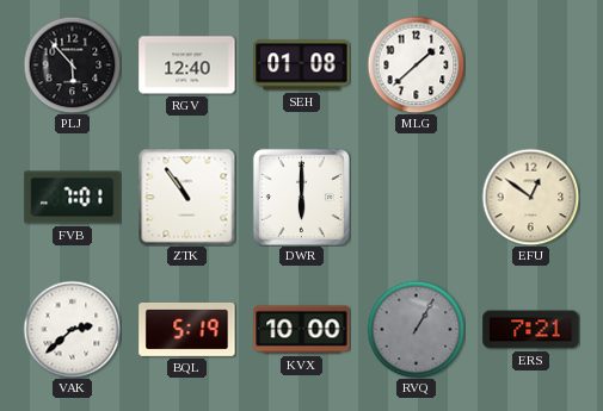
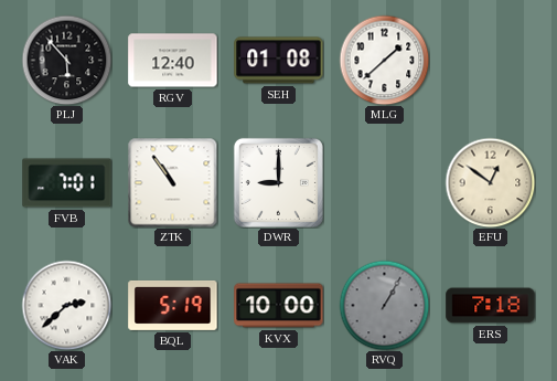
DWR: 6:00 -> 9:00 (278, 182)
ERS: 7:21 -> 7:18 (491, 306)
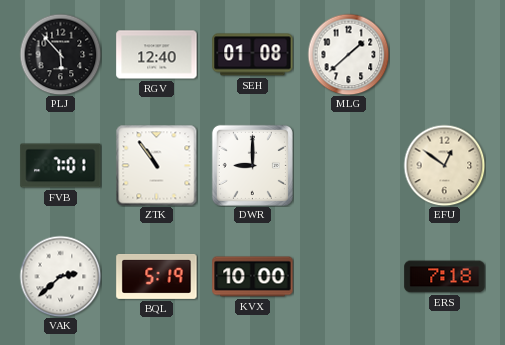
RVQ: 1:05 -> none (384, 305)
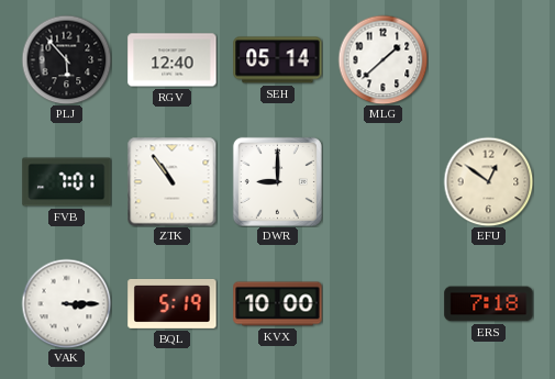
SEH: 01:08 -> 05:14 (278, 60)
VAK: 2:38 -> 3:15 (66, 303)
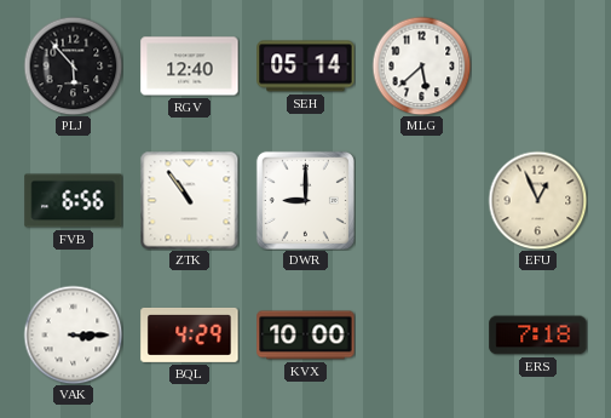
MLG: 1:38 -> 5:38 (421, 65)
FVB: 7:01 -> 6:56 (74, 201)
EFU: 12:51 -> 12:56 (537, 200)
BQL: 5:19 -> 4:29 (190, 334)
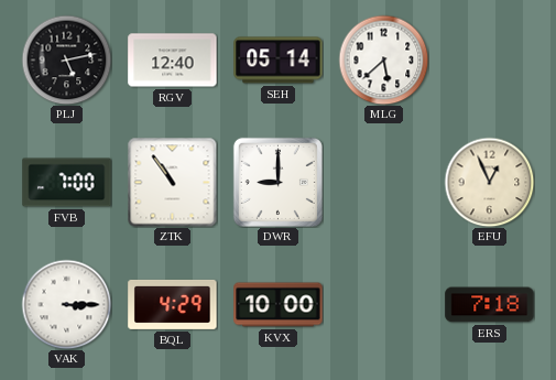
PLJ: 5:53 -> 5:13 (66, 59)
FVB: 6:56 -> 7:00 (67, 183)
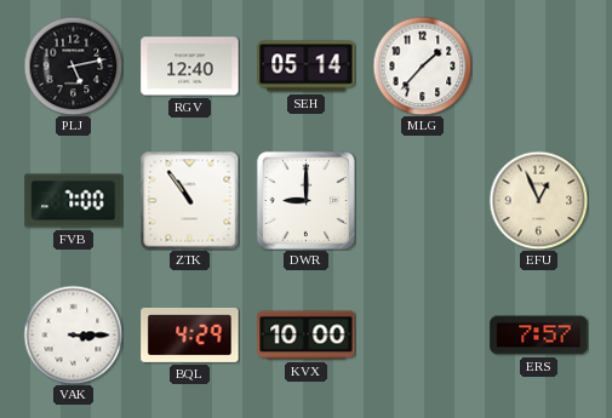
MLG: 5:38 -> 1:37 (422, 65)
ERS: 7:18 -> 7:57 (539, 336)
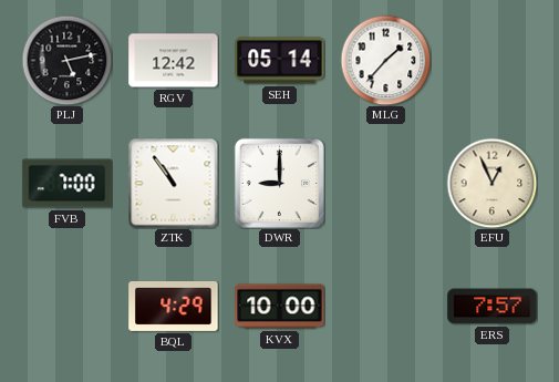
RGV: 12:40 -> 12:42 (174, 61)
VAK: 3:15 -> none (73, 334)
